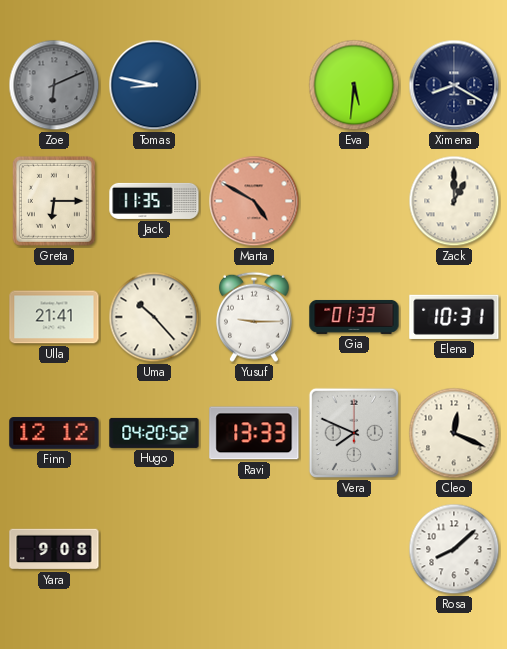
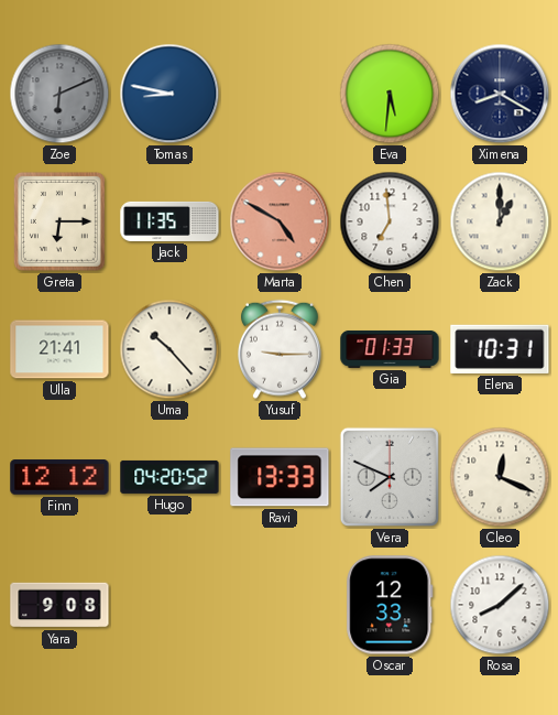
Chen: none -> 6:59 (390, 221)
Oscar: none -> 12:33 (390, 605)
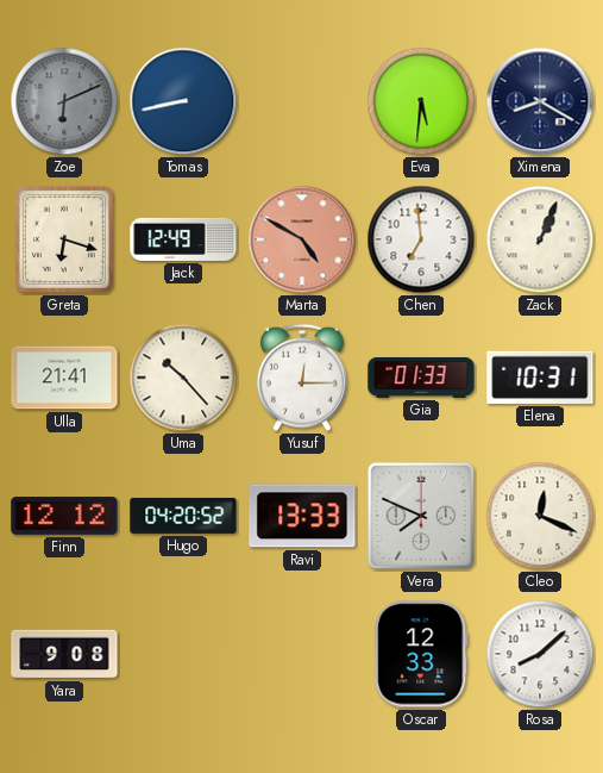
Tomas: 8:47 -> 8:43 (183, 101)
Greta: 6:15 -> 6:18 (64, 239)
Jack: 11:35 -> 12:49 (183, 239)
Zack: 1:00 -> 1:04 (540, 239)
Yusuf: 9:15 -> 12:15 (302, 378)
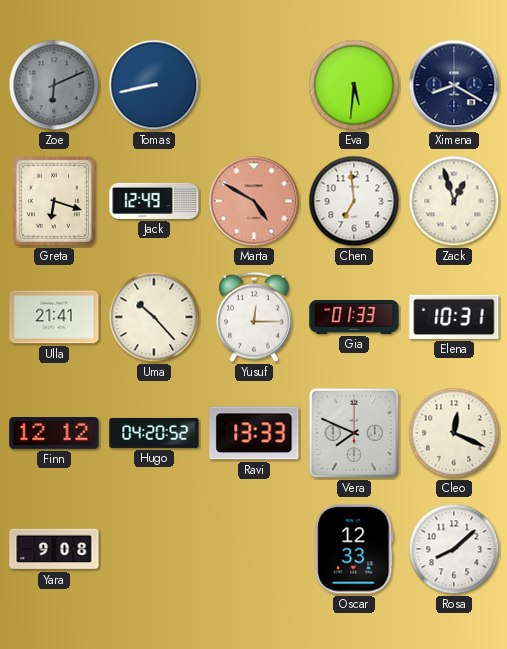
Zack: 1:04 -> 12:57 (454, 201)
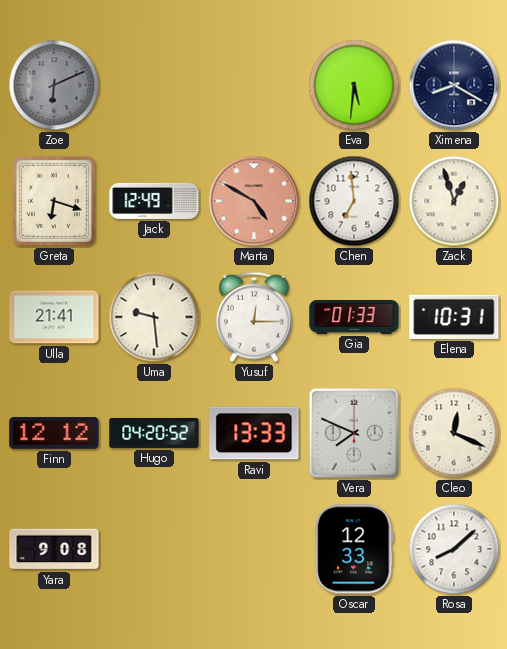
Tomas: 8:43 -> none (154, 85)
Uma: 10:23 -> 9:29 (154, 317)
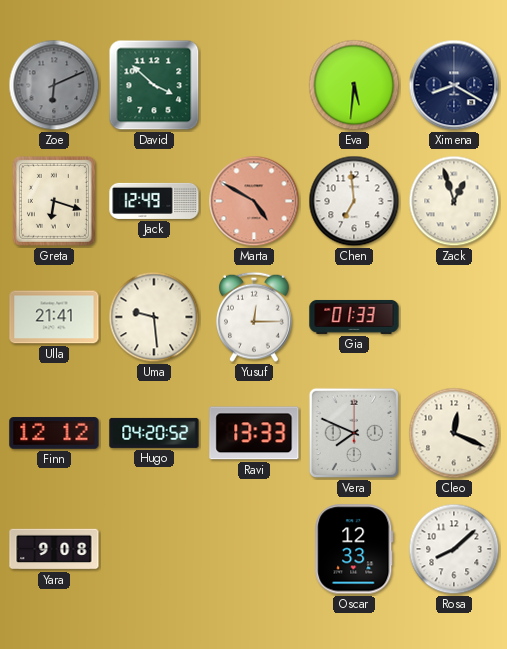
David: none -> 3:52 (154, 85)
Elena: 10:31 -> none (454, 317)
